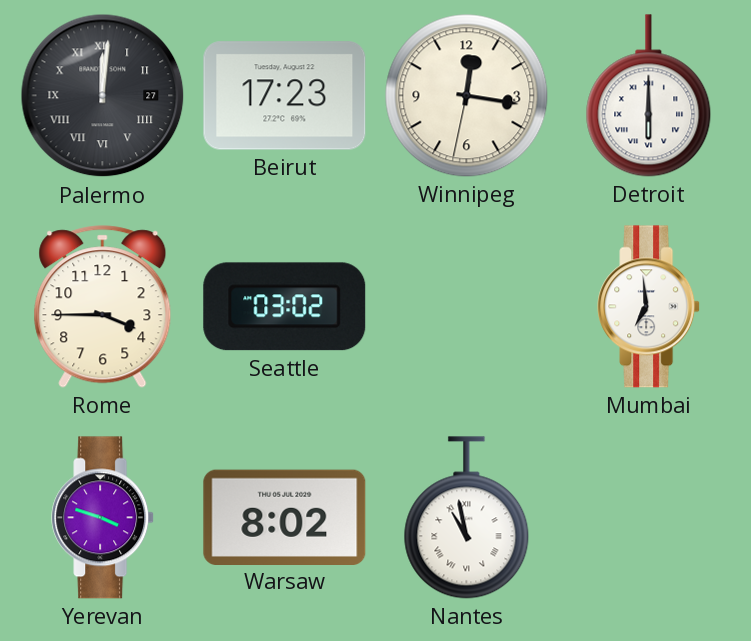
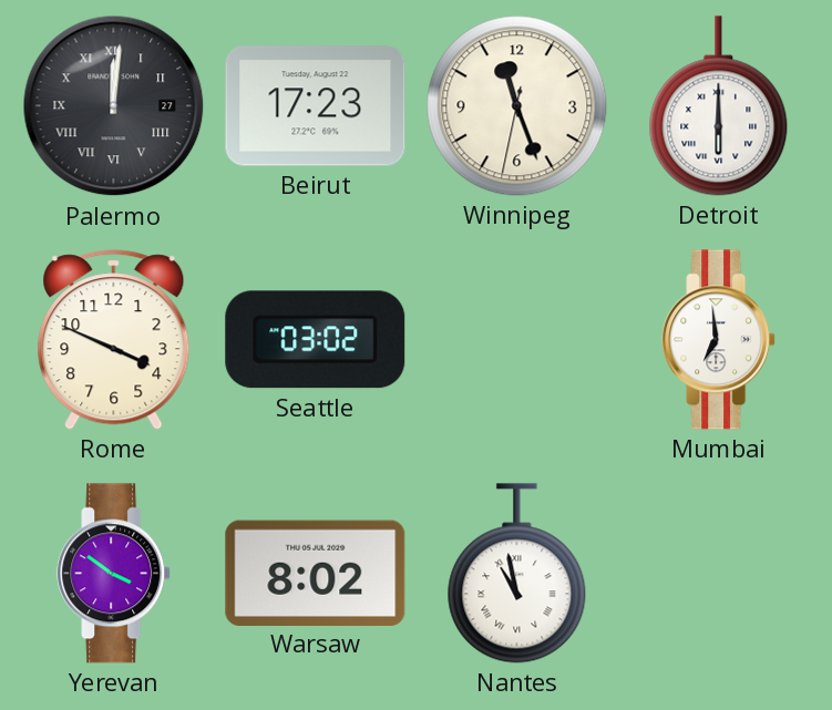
Winnipeg: 12:16 -> 11:26 (517, 106)
Rome: 3:45 -> 3:49 (114, 340)
Yerevan: 3:48 -> 3:51 (114, 574)
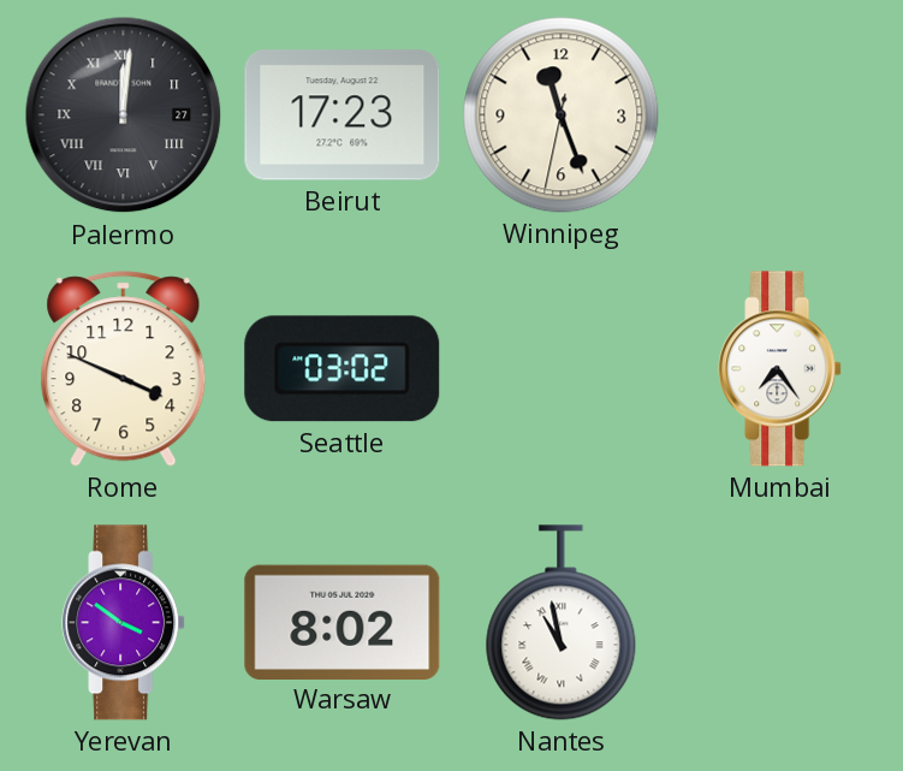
Detroit: 6:00 -> none (719, 106)
Mumbai: 6:59 -> 7:24 (780, 369)
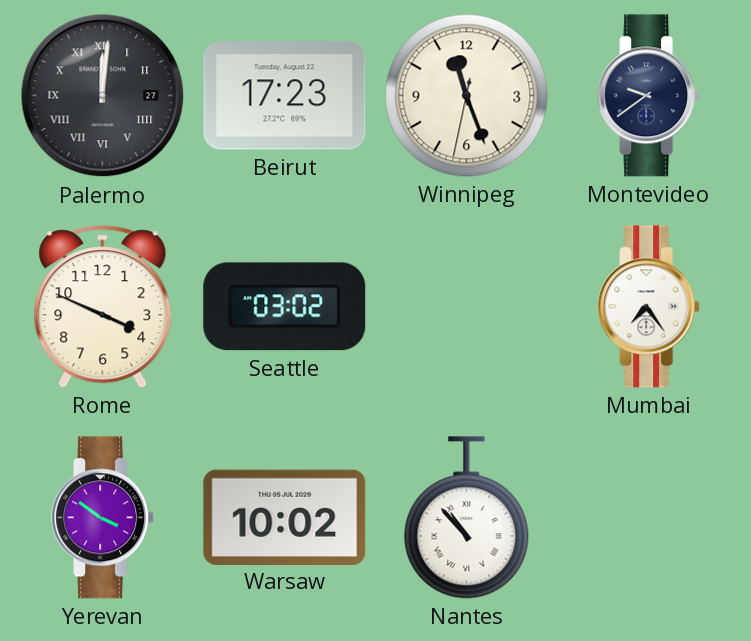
Montevideo: none -> 9:39 (649, 96)
Warsaw: 8:02 -> 10:02 (285, 517)
Nantes: 10:58 -> 10:53 (467, 518)
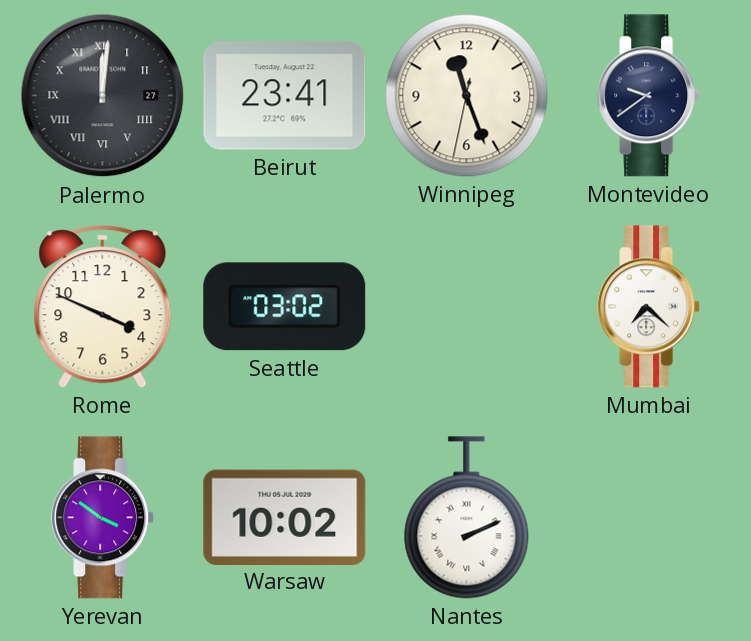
Beirut: 17:23 -> 23:41 (285, 96)
Mumbai: 7:24 -> 7:22 (649, 307)
Nantes: 10:53 -> 2:11 (467, 518)
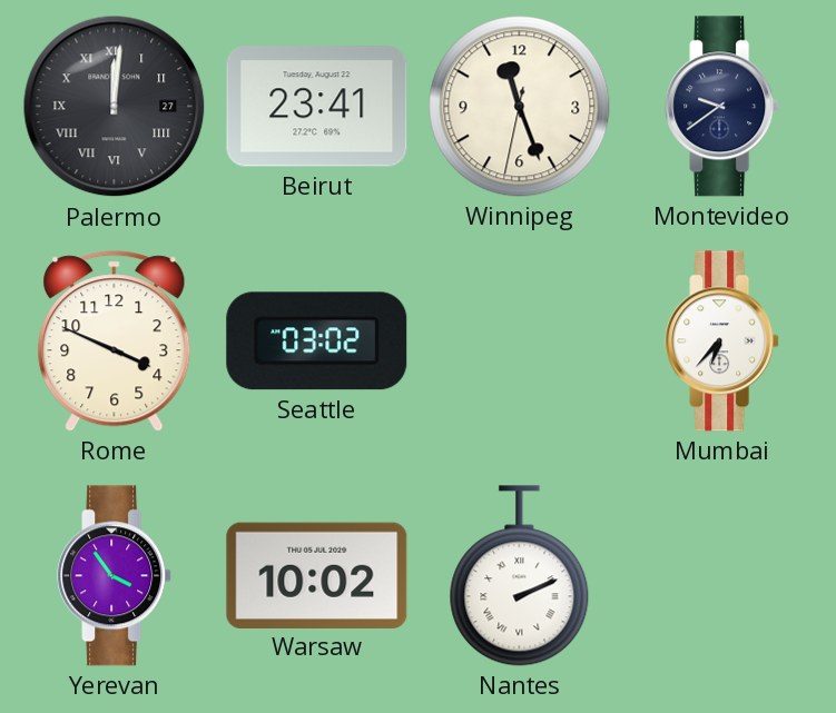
Mumbai: 7:22 -> 6:37 (722, 341)
Yerevan: 3:51 -> 3:54 (115, 576)
